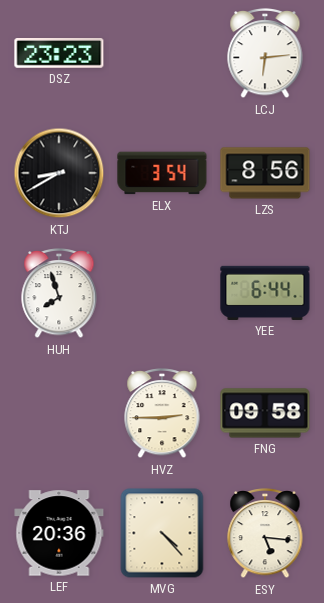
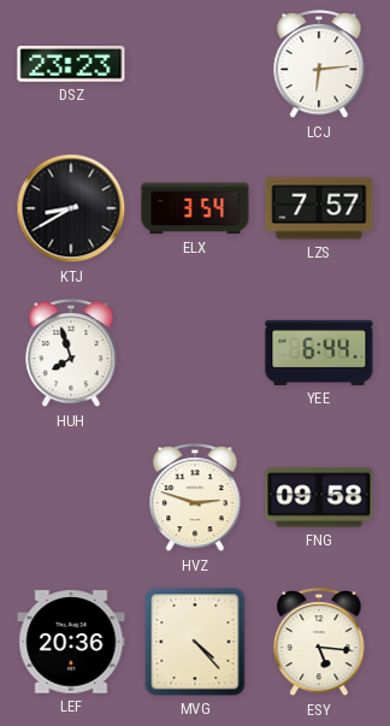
LZS: 8:56 -> 7:57 (319, 208)
HVZ: 2:45 -> 2:48 (195, 497)
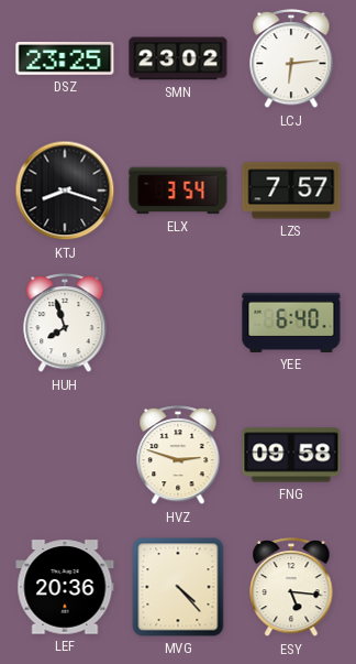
DSZ: 23:23 -> 23:25 (65, 59)
SMN: none -> 23:02 (178, 58)
KTJ: 8:40 -> 8:18 (65, 191)
YEE: 6:44 -> 6:40 (291, 323)
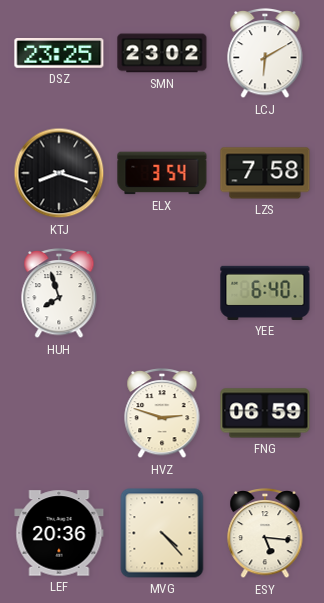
LCJ: 6:14 -> 6:10 (265, 53)
LZS: 7:57 -> 7:58 (265, 173)
FNG: 09:58 -> 06:59 (265, 413)
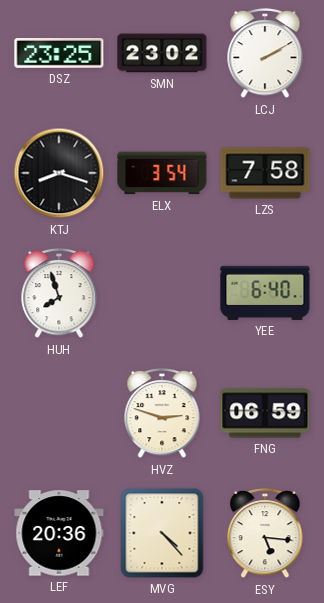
LCJ: 6:10 -> 2:10 (265, 53)
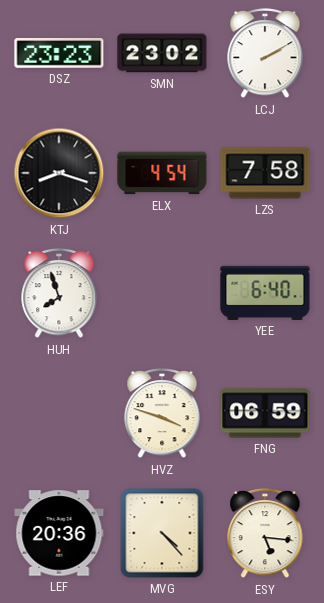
DSZ: 23:25 -> 23:23 (59, 54)
ELX: 3:54 -> 4:54 (162, 173)
HVZ: 2:48 -> 3:48 (162, 413)
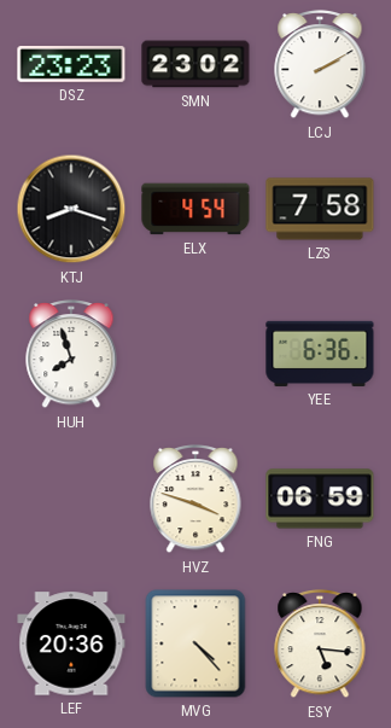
YEE: 6:40 -> 6:36 (320, 354)
